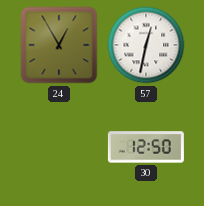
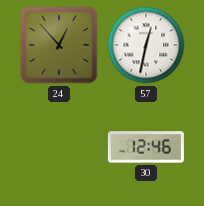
24: 12:55 -> 12:53 (59, 45)
30: 12:50 -> 12:46 (146, 147)
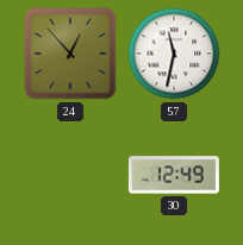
57: 12:32 -> 11:32 (174, 54)
30: 12:46 -> 12:49 (174, 175)
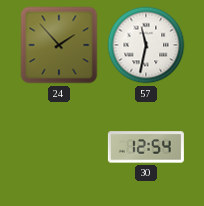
24: 12:53 -> 1:53 (59, 45)
30: 12:49 -> 12:54 (146, 147)
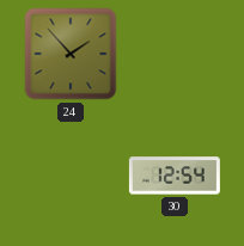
57: 11:32 -> none (146, 45)
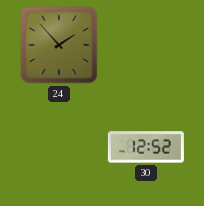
30: 12:54 -> 12:52 (146, 147)
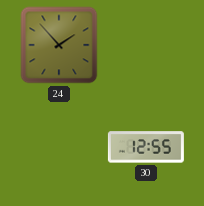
30: 12:52 -> 12:55 (146, 147)
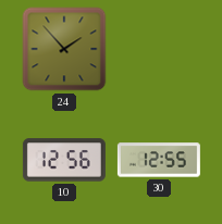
10: none -> 12:56 (64, 160)
